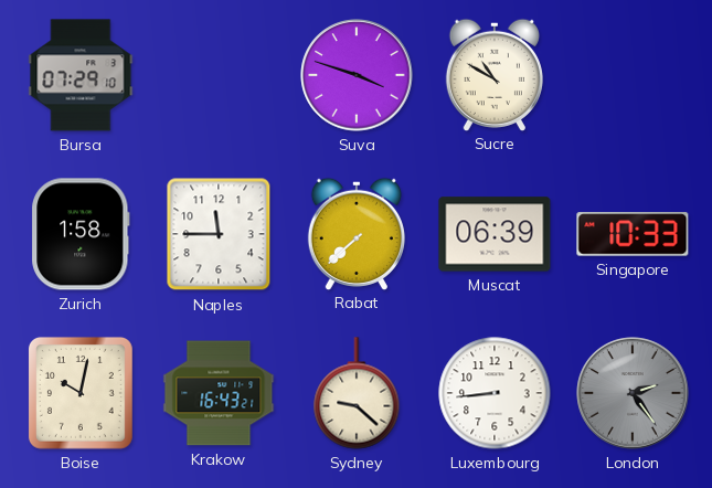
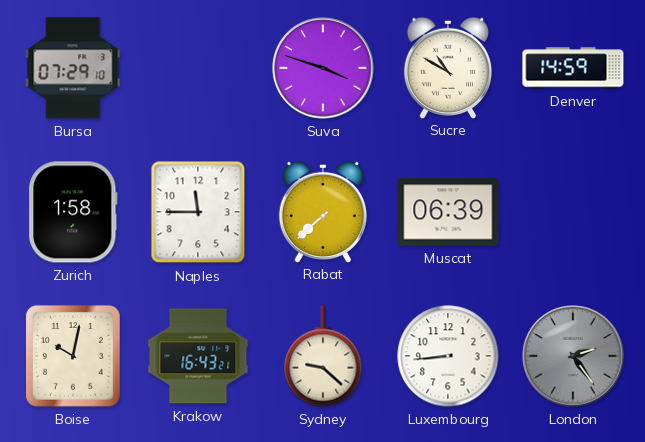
Denver: none -> 14:59 (573, 68)
Singapore: 10:33 -> none (633, 234)
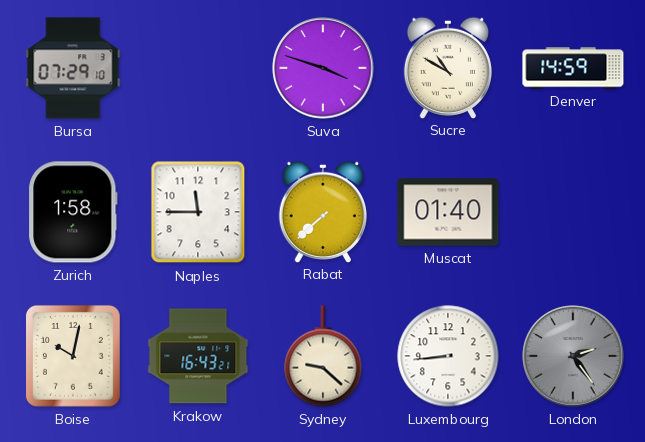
Muscat: 06:39 -> 01:40 (448, 212)
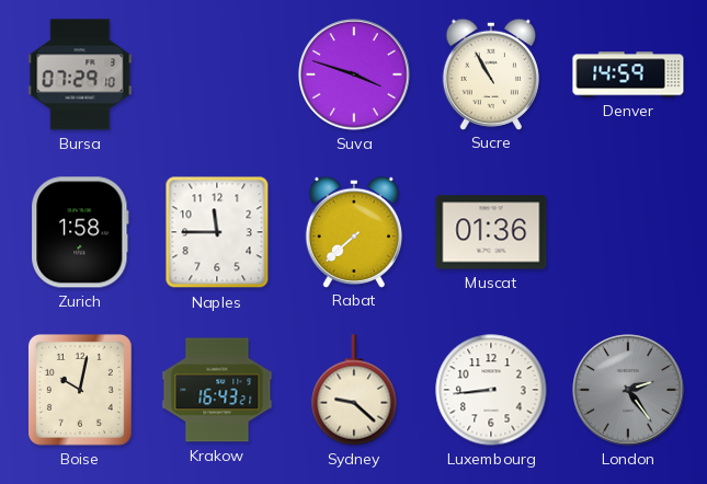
Sucre: 10:50 -> 10:55 (491, 73)
Muscat: 01:40 -> 01:36 (491, 232)
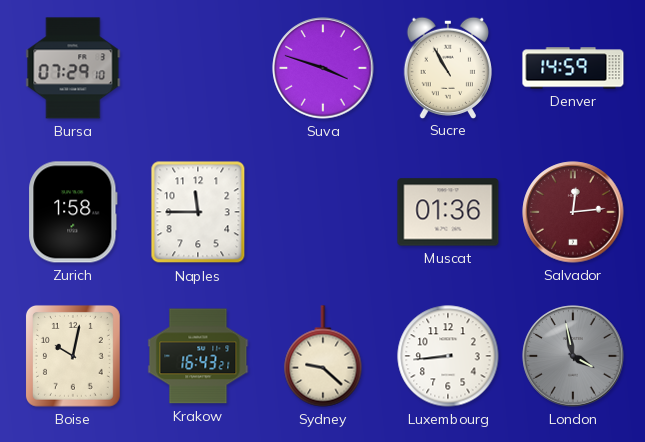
Rabat: 7:38 -> none (354, 231)
Salvador: none -> 12:14 (573, 212)
London: 2:24 -> 3:58 (573, 356)
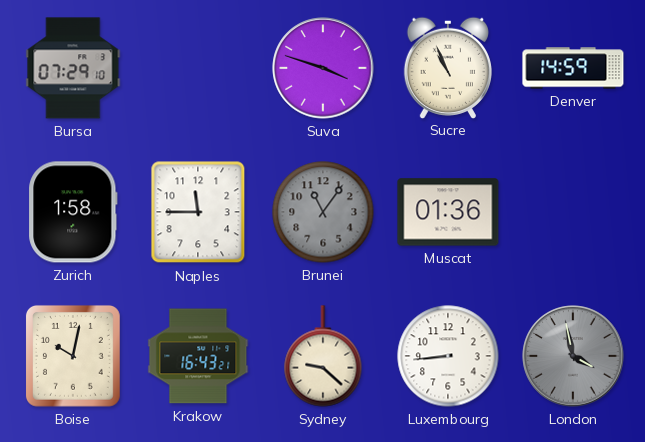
Sucre: 10:55 -> 10:56 (448, 67)
Brunei: none -> 11:06 (323, 212)
Salvador: 12:14 -> none (573, 212)
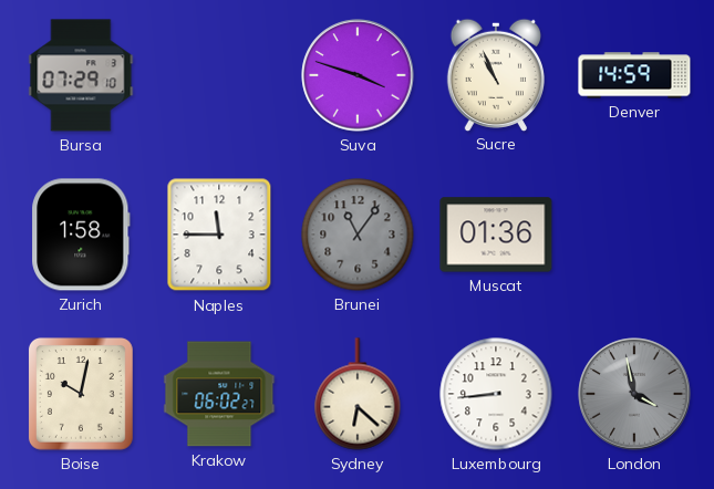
Krakow: 16:43 -> 06:02 (219, 394)
Sydney: 9:22 -> 6:22 (358, 394)
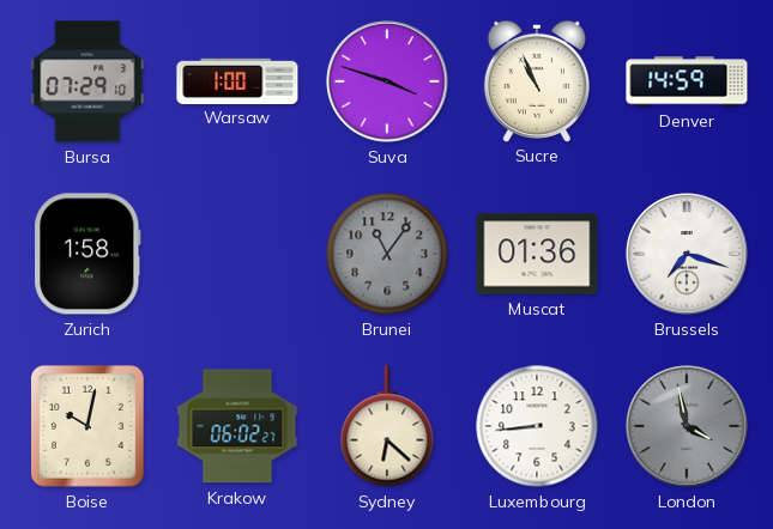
Warsaw: none -> 1:00 (237, 80)
Naples: 11:45 -> none (219, 235)
Brussels: none -> 7:18 (687, 254)
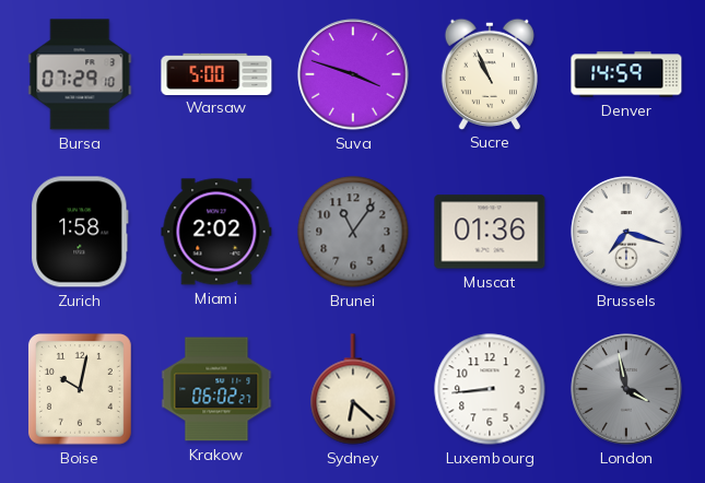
Warsaw: 1:00 -> 5:00 (216, 73)
Miami: none -> 2:02 (216, 232)
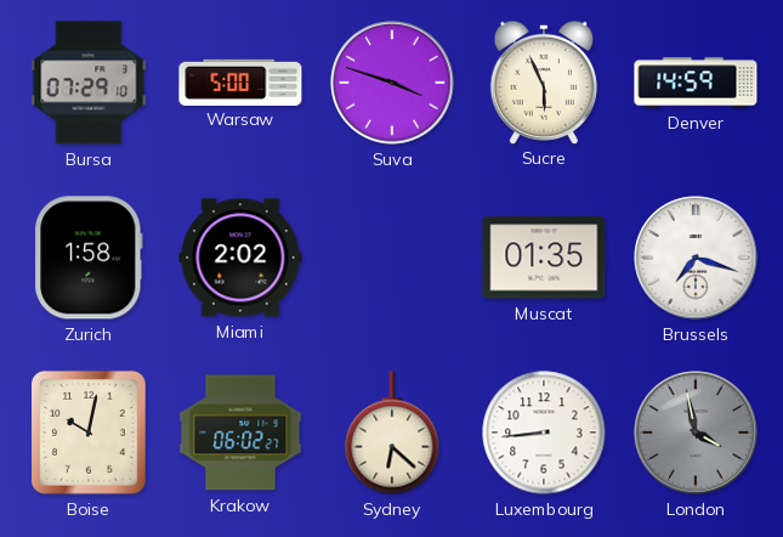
Sucre: 10:56 -> 5:56 (544, 81)
Brunei: 11:06 -> none (353, 232)
Muscat: 01:36 -> 01:35 (544, 258)
